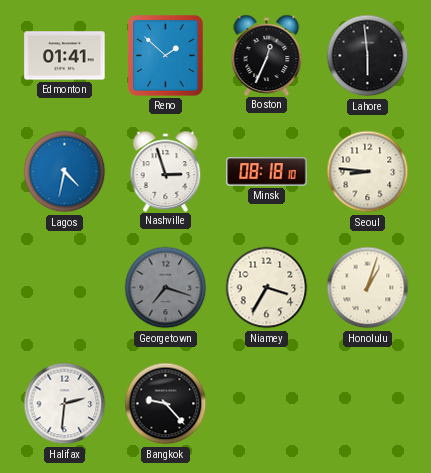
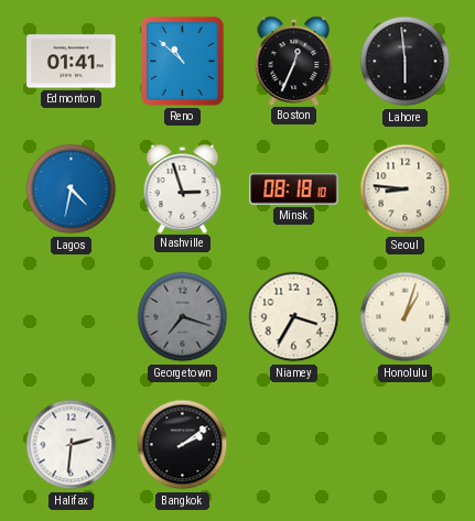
Reno: 1:52 -> 10:52 (183, 62)
Bangkok: 9:23 -> 2:09 (183, 445)
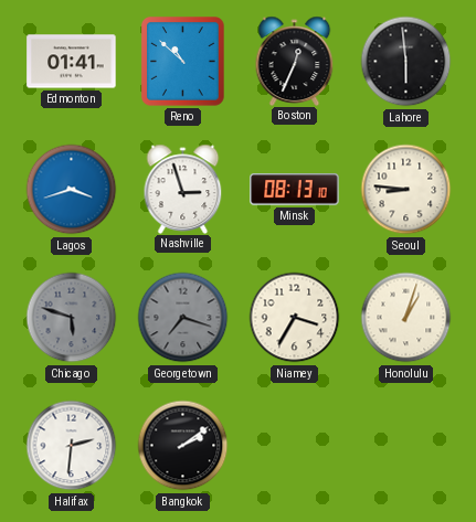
Lagos: 4:32 -> 3:42 (72, 190)
Minsk: 08:18 -> 08:13 (295, 190)
Chicago: none -> 5:48 (72, 318)
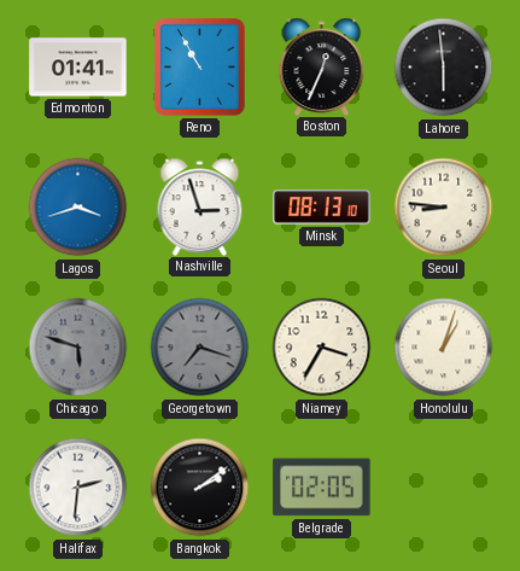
Reno: 10:52 -> 10:55 (200, 68)
Belgrade: none -> 02:05 (322, 488)
